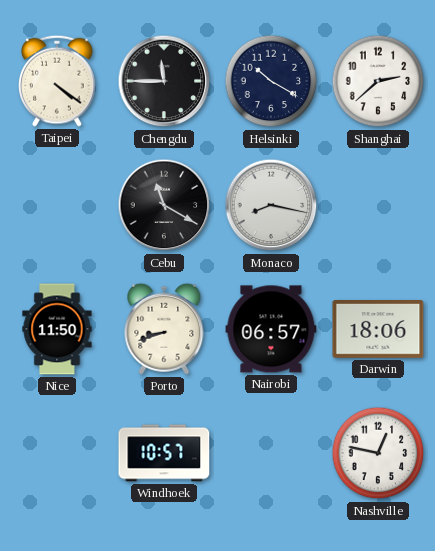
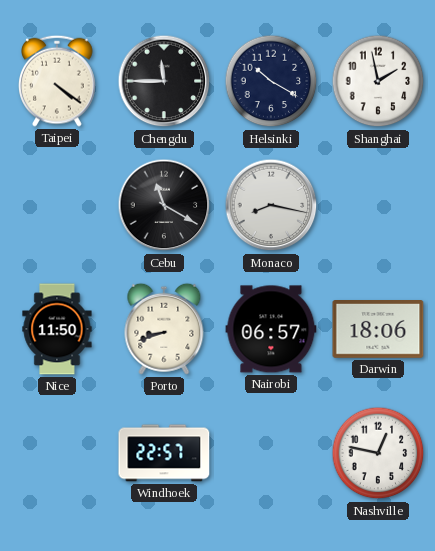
Shanghai: 2:38 -> 1:58 (378, 81)
Windhoek: 10:57 -> 22:57 (164, 453)
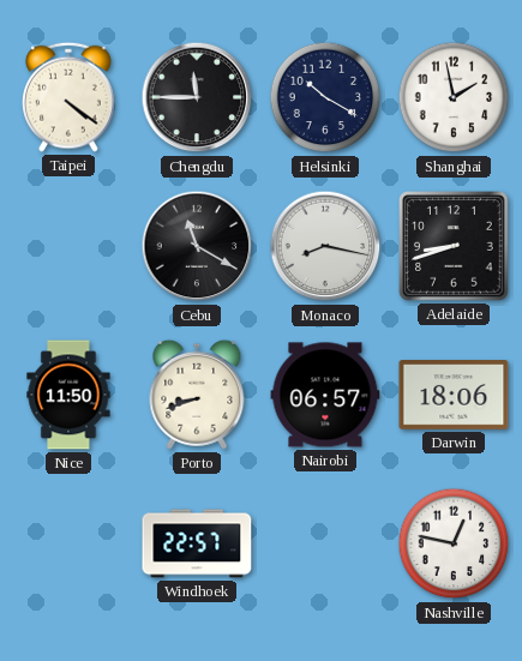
Adelaide: none -> 8:42 (455, 247)
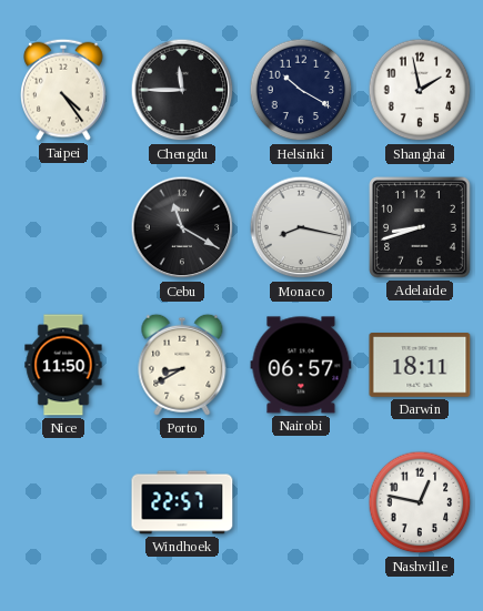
Taipei: 4:21 -> 4:24 (64, 90)
Porto: 8:42 -> 8:40 (182, 365)
Darwin: 18:06 -> 18:11 (420, 366)
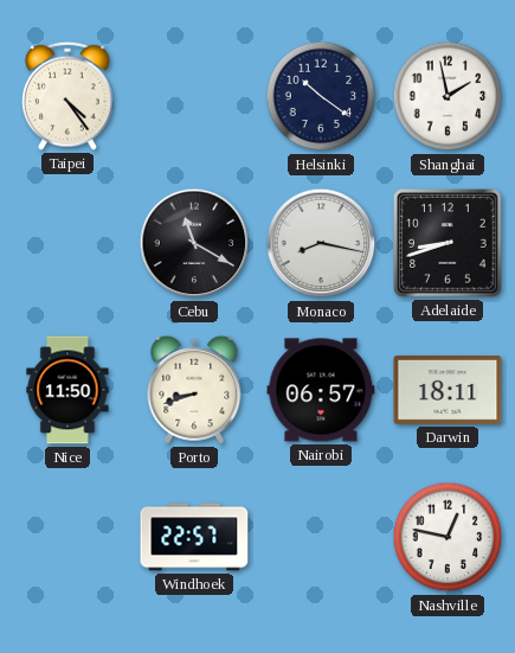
Chengdu: 11:45 -> none (182, 90)
Helsinki: 10:20 -> 10:21 (321, 96)
Porto: 8:40 -> 8:42 (194, 390)
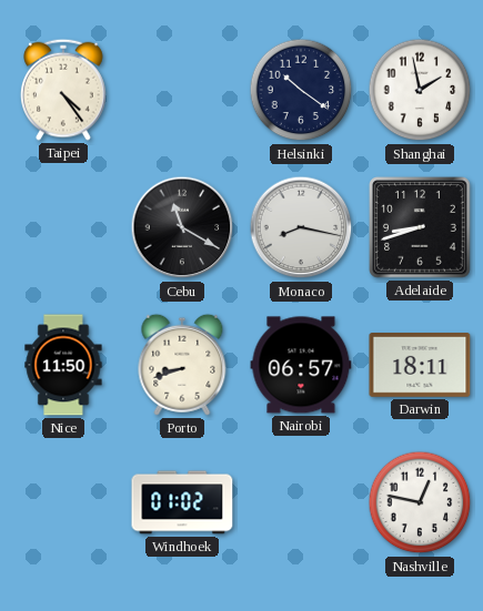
Windhoek: 22:57 -> 01:02 (182, 502)
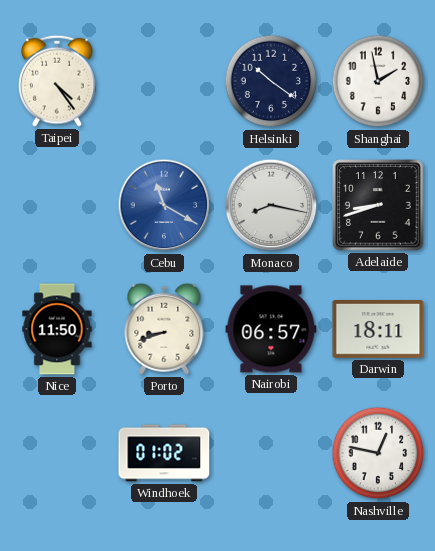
Cebu dial: black -> blue (164, 205)
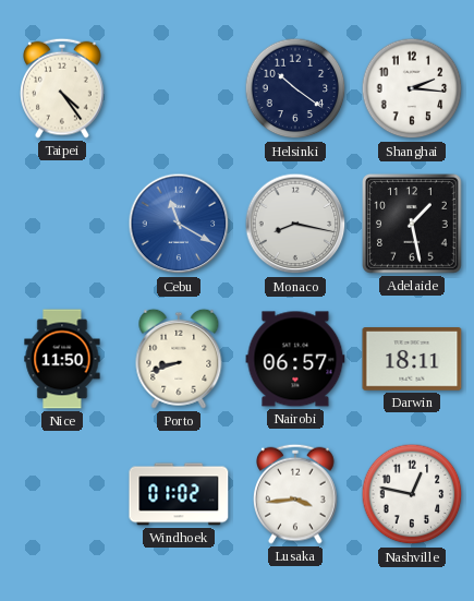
Shanghai: 1:58 -> 2:16 (412, 88)
Adelaide: 8:42 -> 1:28 (413, 225)
Lusaka: none -> 3:44 (296, 494)
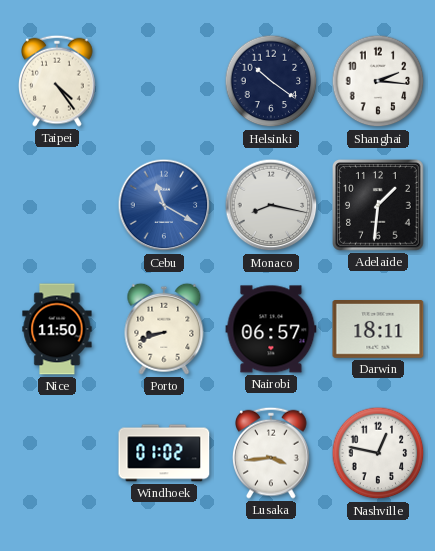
Adelaide: 1:28 -> 1:31 (379, 206)
